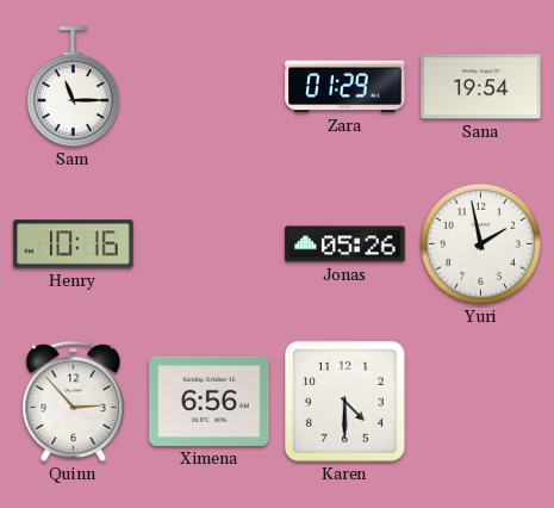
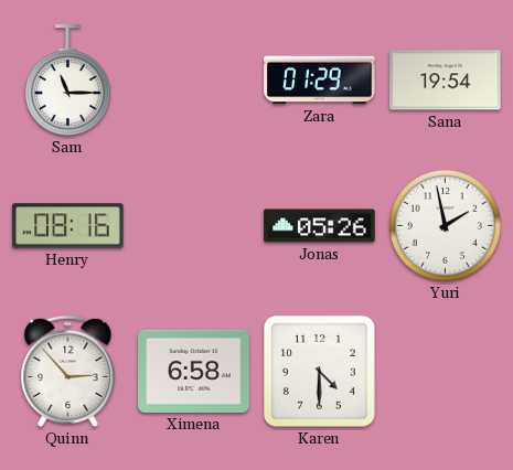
Henry: 10:16 -> 08:16 (68, 226)
Ximena: 6:56 -> 6:58 (194, 371)
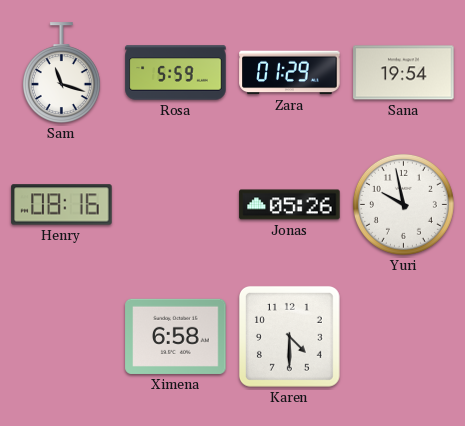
Sam: 11:15 -> 11:18 (61, 73)
Rosa: none -> 5:59 (176, 73)
Yuri: 1:58 -> 9:58 (403, 204)
Quinn: 2:53 -> none (68, 371)
